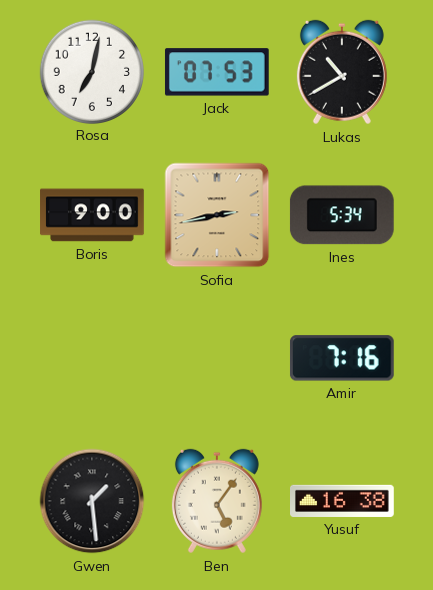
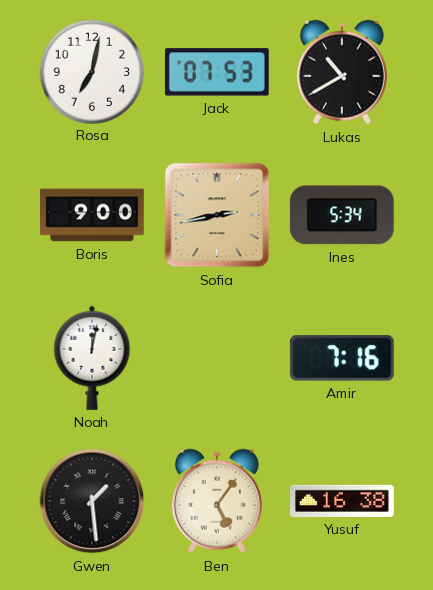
Noah: none -> 12:02 (92, 358)
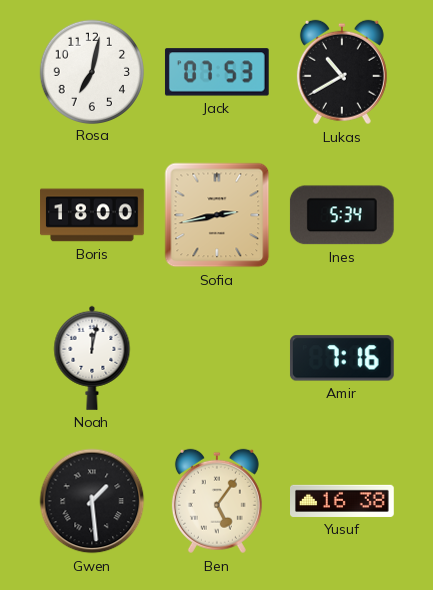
Boris: 9:00 -> 18:00 (92, 215)
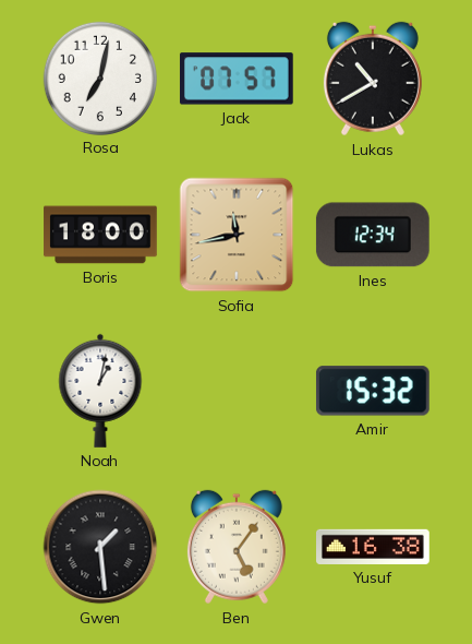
Jack: 07:53 -> 07:57 (237, 79)
Sofia: 2:43 -> 11:43 (237, 235)
Ines: 5:34 -> 12:34 (373, 235)
Noah: 12:02 -> 1:02 (100, 391)
Amir: 7:16 -> 15:32 (373, 391)
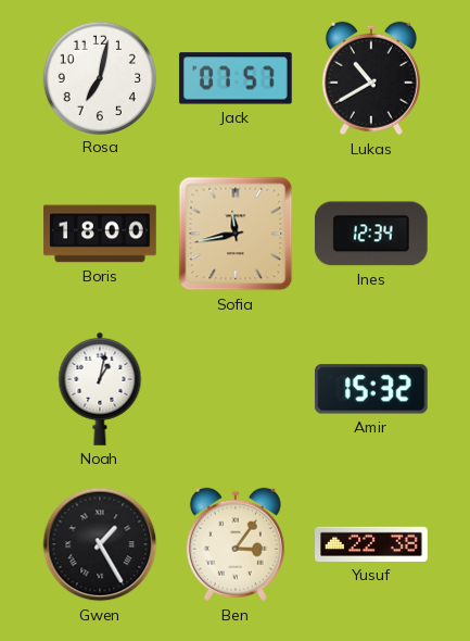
Gwen: 1:29 -> 1:25 (100, 544)
Ben: 5:06 -> 3:06 (236, 544)
Yusuf: 16:38 -> 22:38 (372, 544)
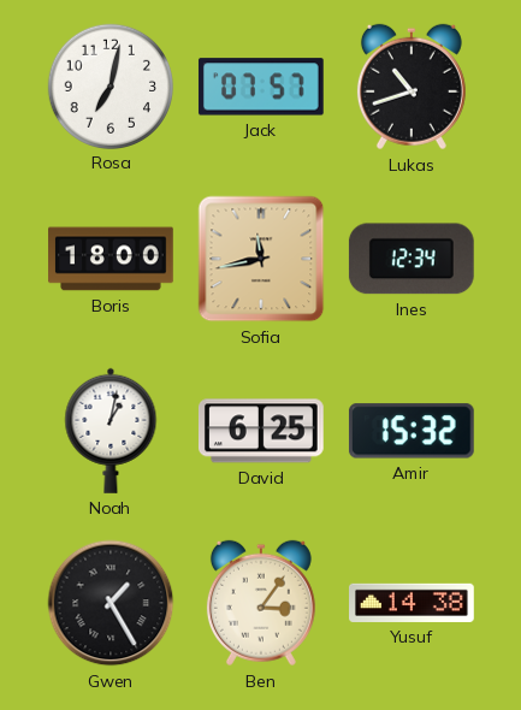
Lukas: 10:40 -> 10:42 (412, 87)
David: none -> 6:25 (261, 431)
Yusuf: 22:38 -> 14:38 (413, 603)
